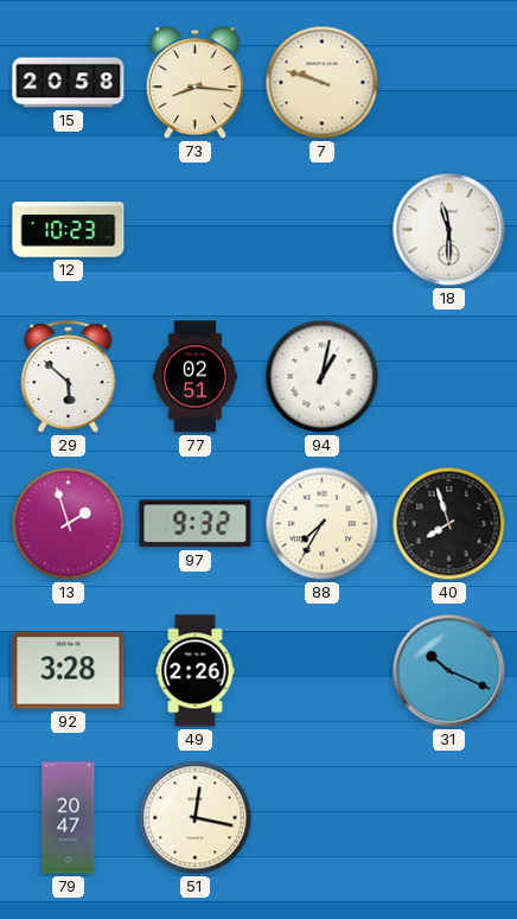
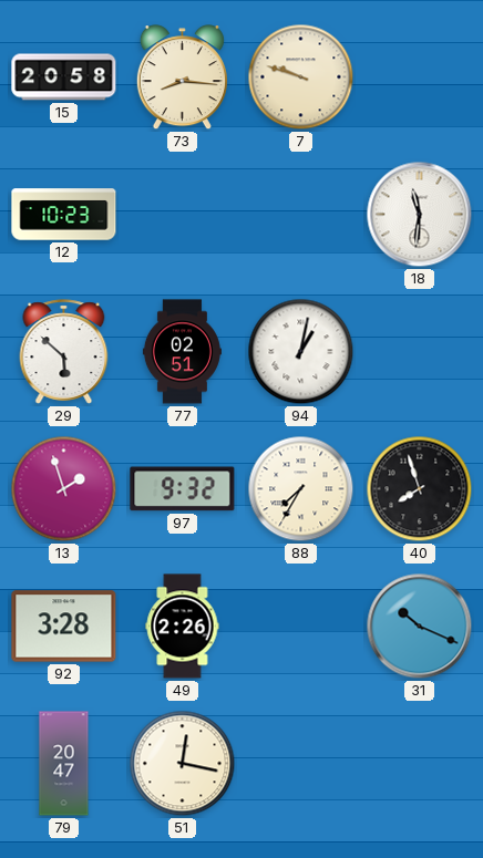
18: 11:30 -> 11:31 (420, 215)
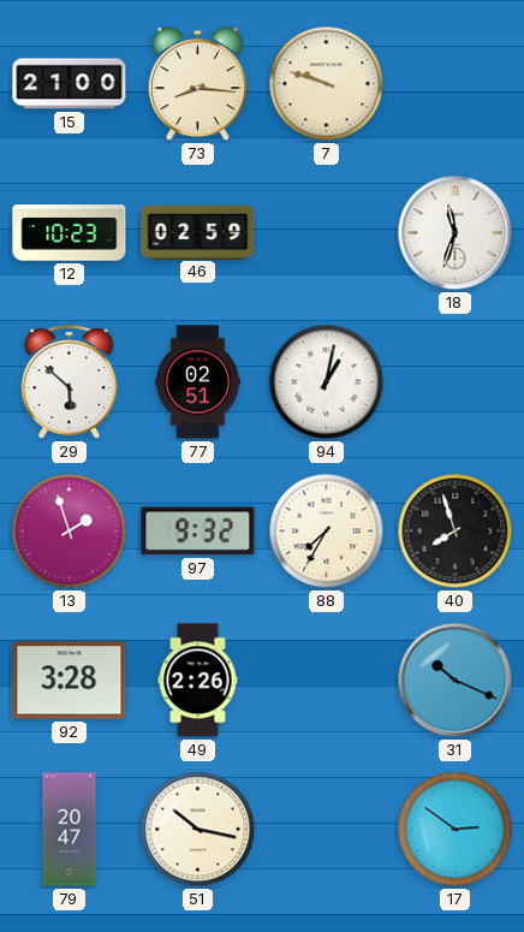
15: 20:58 -> 21:00 (70, 84)
46: none -> 02:59 (198, 232)
18: 11:31 -> 11:33 (455, 233)
51: 12:17 -> 10:17 (198, 830)
17: none -> 2:51 (455, 830)
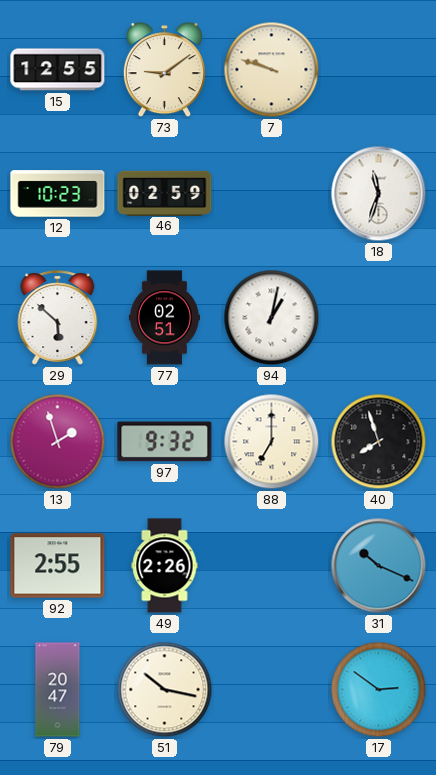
15: 21:00 -> 12:55 (58, 70)
73: 8:16 -> 9:09 (164, 70)
88: 7:35 -> 7:00 (272, 442)
92: 3:28 -> 2:55 (58, 566)
